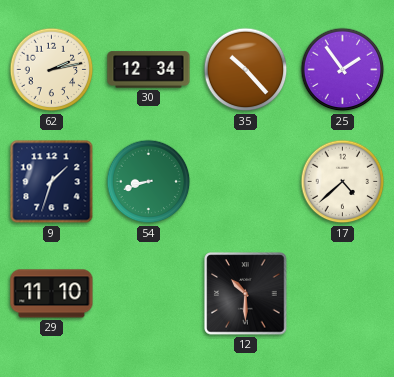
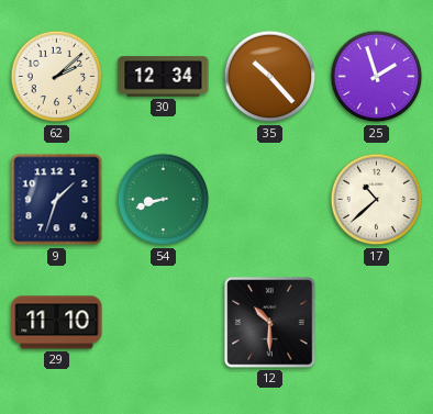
62: 2:13 -> 2:08 (57, 77)
25: 1:54 -> 1:57 (377, 77)
17: 4:38 -> 10:38 (377, 200)
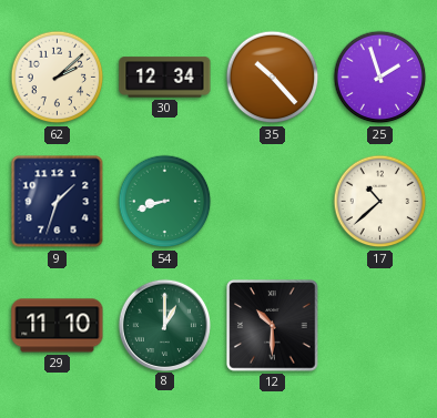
8: none -> 1:00 (164, 325)
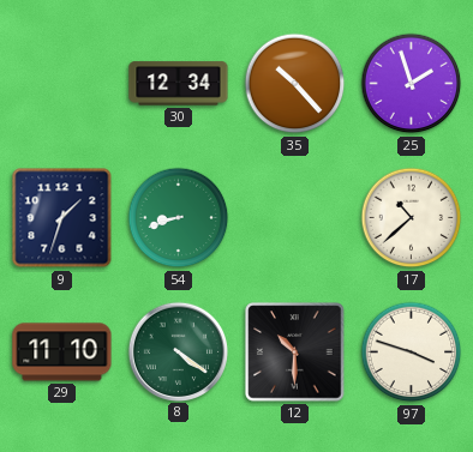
62: 2:08 -> none (58, 78)
8: 1:00 -> 4:21 (178, 351)
97: none -> 3:48 (412, 352)
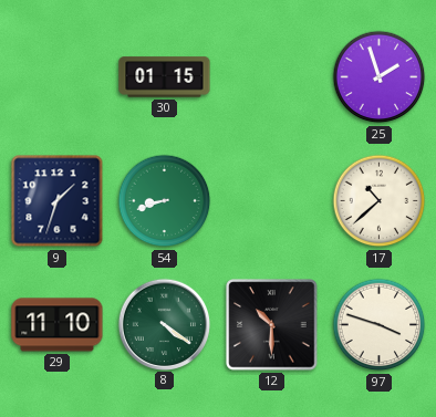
30: 12:34 -> 01:15 (165, 77)
35: 10:23 -> none (295, 84)
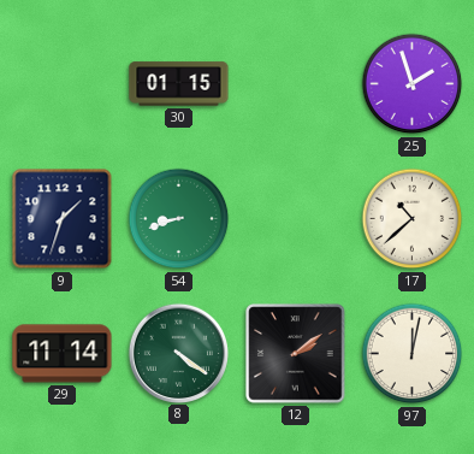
29: 11:10 -> 11:14 (63, 354)
12: 10:30 -> 2:09 (296, 354)
97: 3:48 -> 12:02 (413, 354)
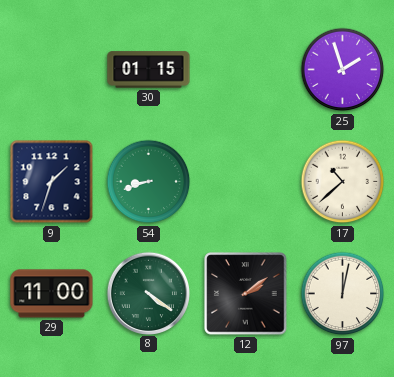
29: 11:14 -> 11:00 (52, 294)
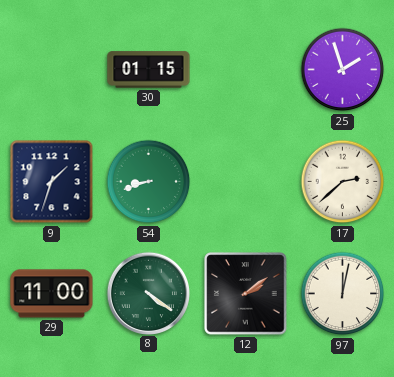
17: 10:38 -> 2:38 (343, 182)
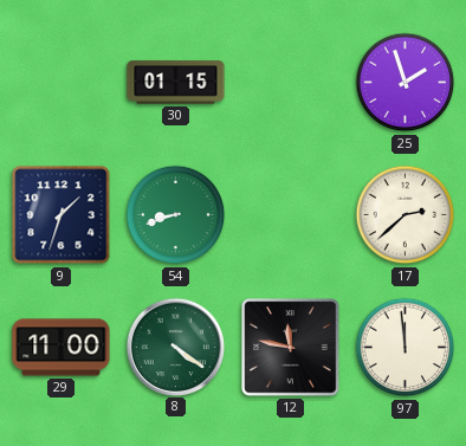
12: 2:09 -> 11:47 (291, 348)
97: 12:02 -> 11:59 (406, 348)
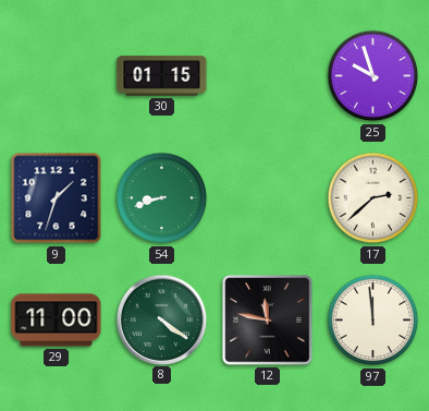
25: 1:57 -> 9:57 (373, 76)
